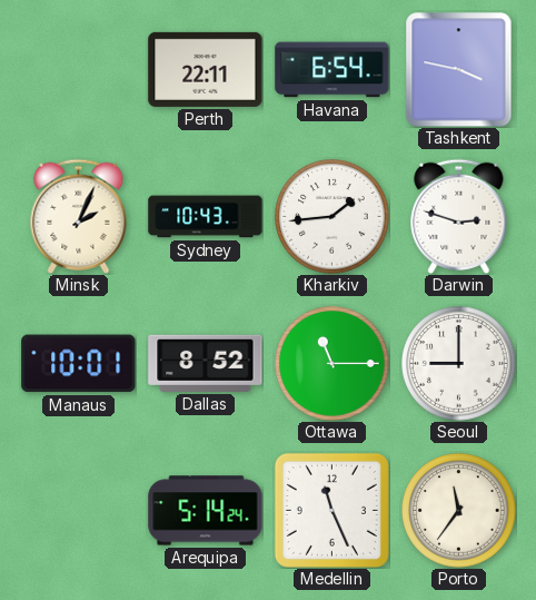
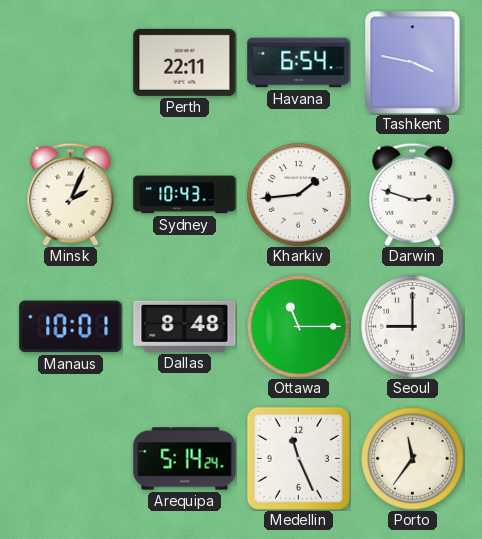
Dallas: 8:52 -> 8:48 (185, 326)
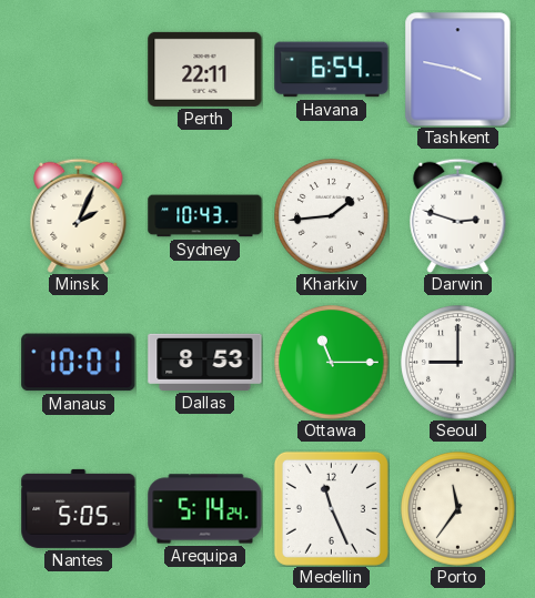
Dallas: 8:48 -> 8:53 (205, 362)
Nantes: none -> 5:05 (79, 508)
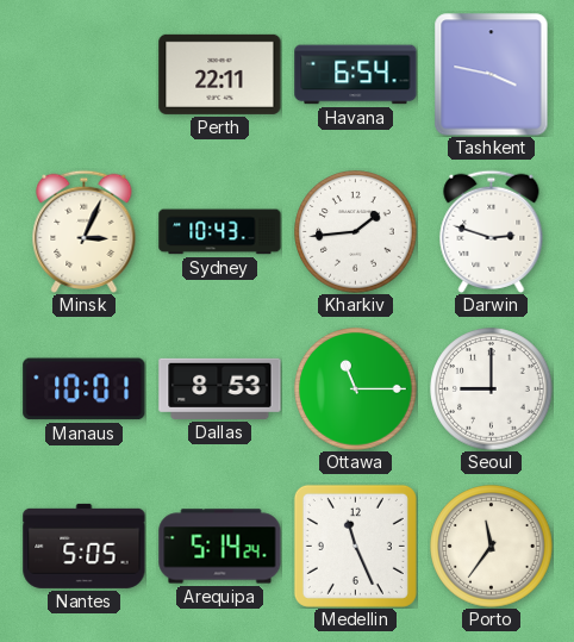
Minsk: 2:04 -> 3:04 (85, 231)
